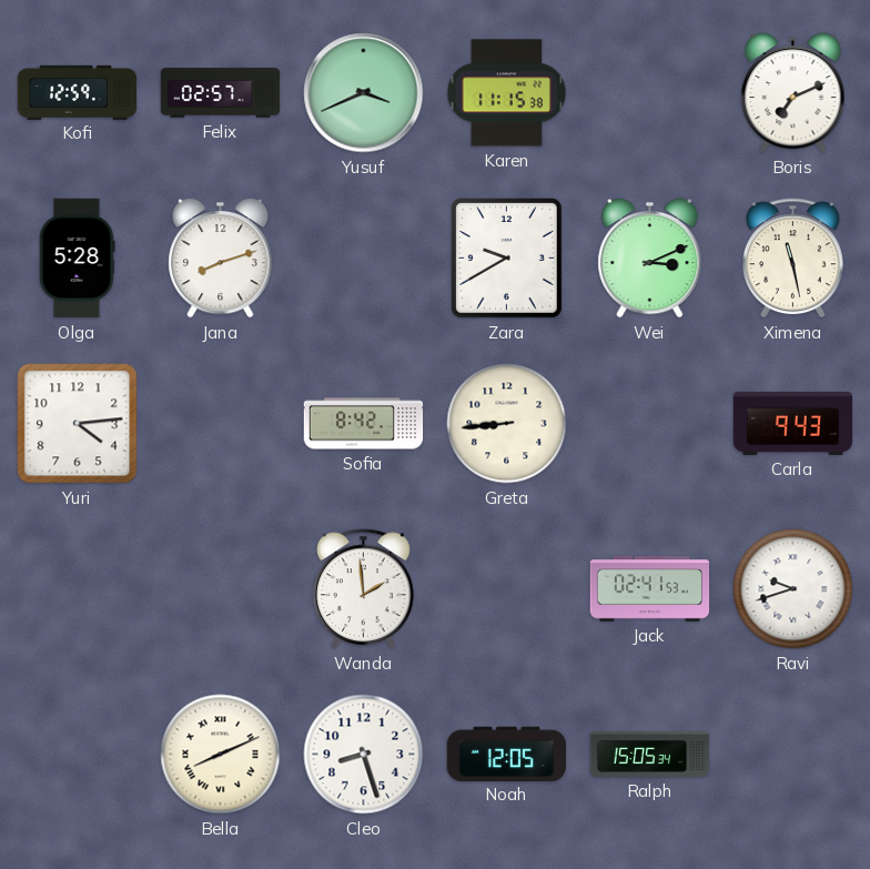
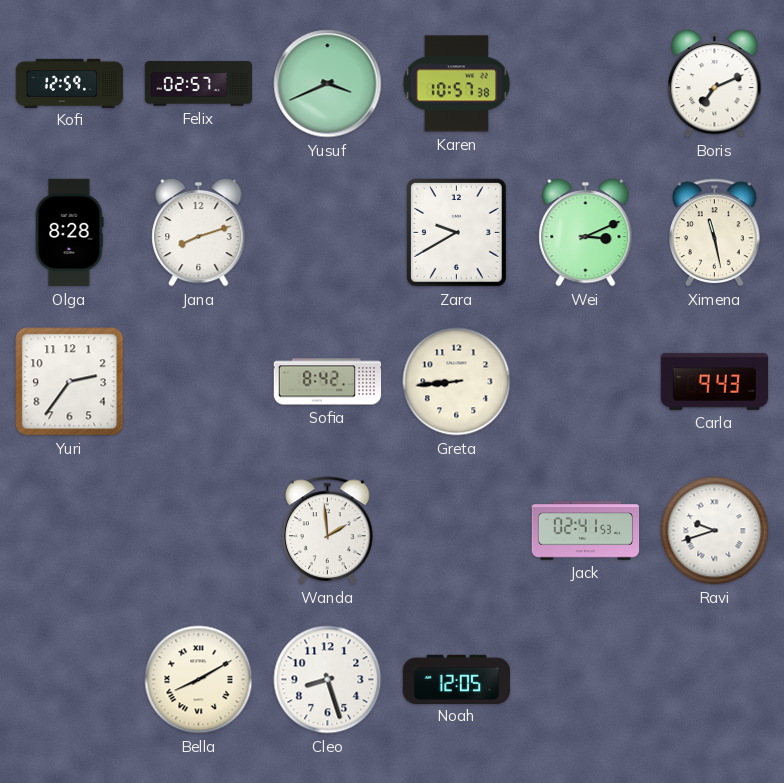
Karen: 11:15 -> 10:57 (457, 84)
Olga: 5:28 -> 8:28 (69, 233)
Yuri: 4:14 -> 2:36 (70, 382)
Bella: 8:11 -> 8:10 (199, 680)
Ralph: 15:05 -> none (650, 755)
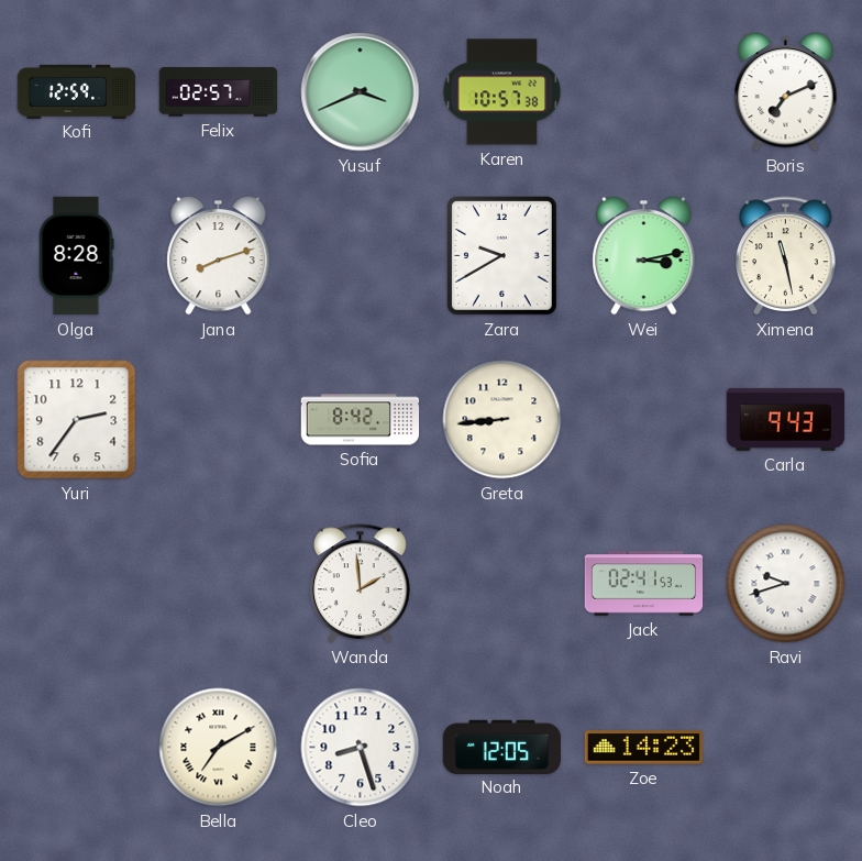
Wei: 3:11 -> 3:13 (644, 255)
Bella: 8:10 -> 7:10 (219, 748)
Zoe: none -> 14:23 (644, 748)
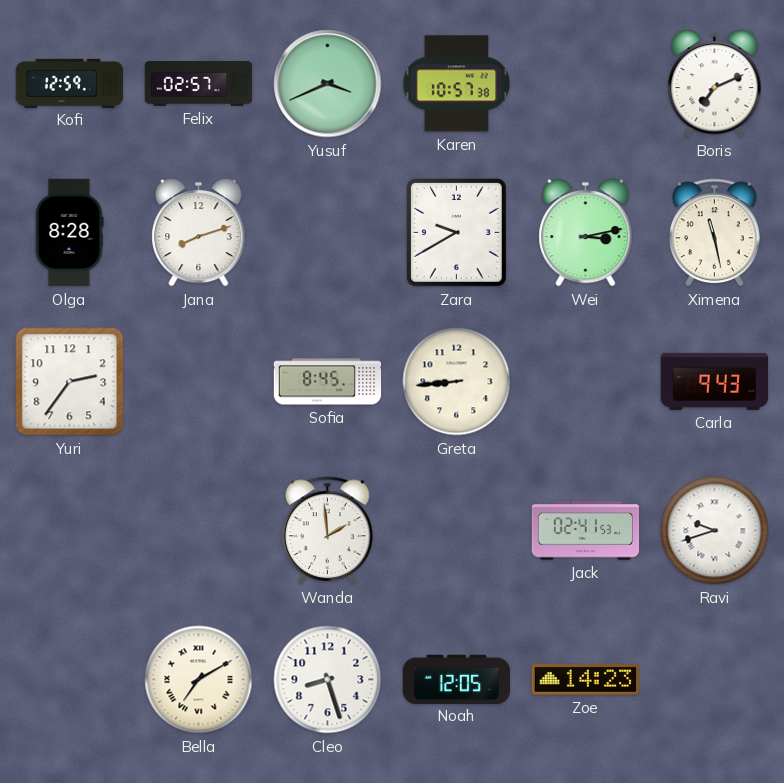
Sofia: 8:42 -> 8:45 (328, 382)
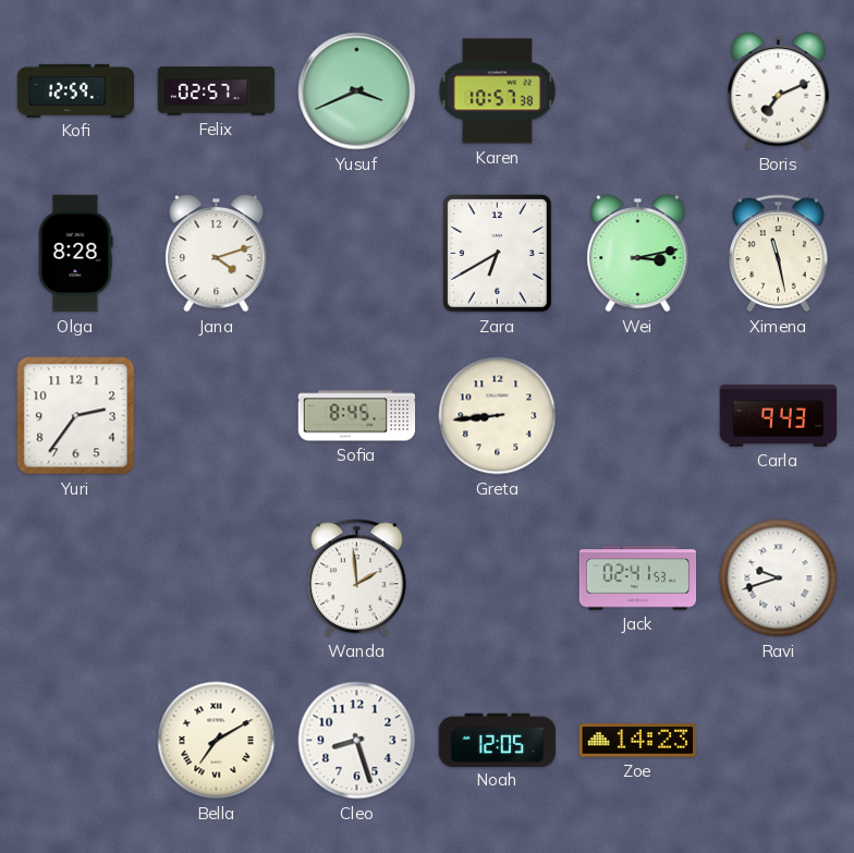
Jana: 8:12 -> 4:12 (217, 253)
Zara: 9:40 -> 6:40 (498, 254)
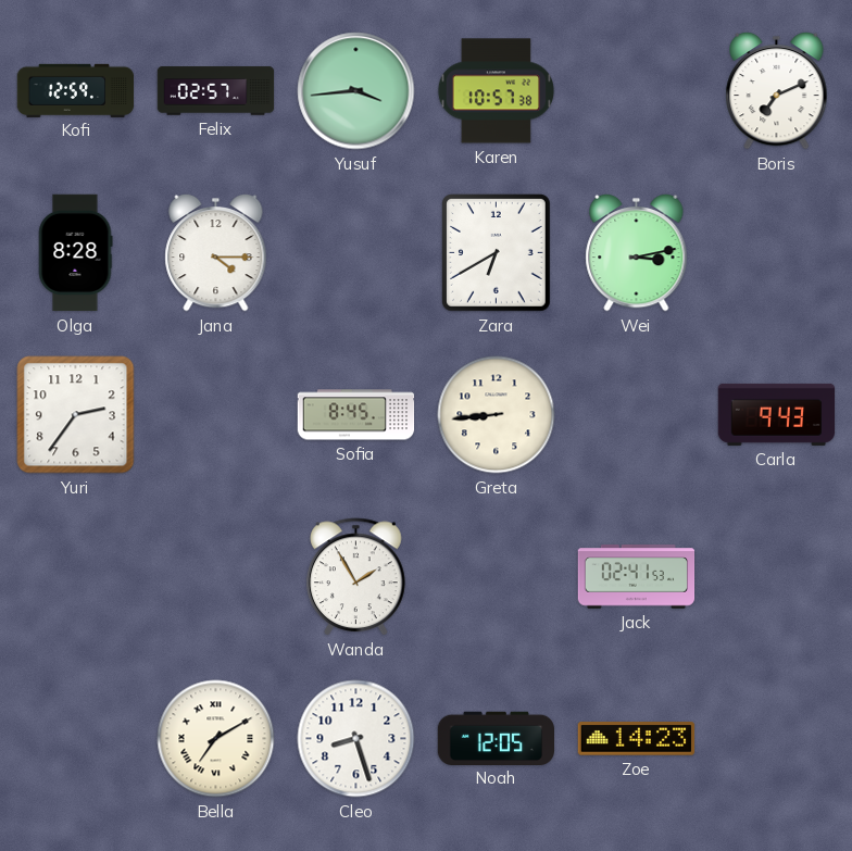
Yusuf: 3:41 -> 3:44 (356, 91)
Jana: 4:12 -> 4:15 (216, 252)
Ximena: 11:28 -> none (779, 254)
Wanda: 1:59 -> 1:55 (356, 577)
Ravi: 9:42 -> none (779, 578)
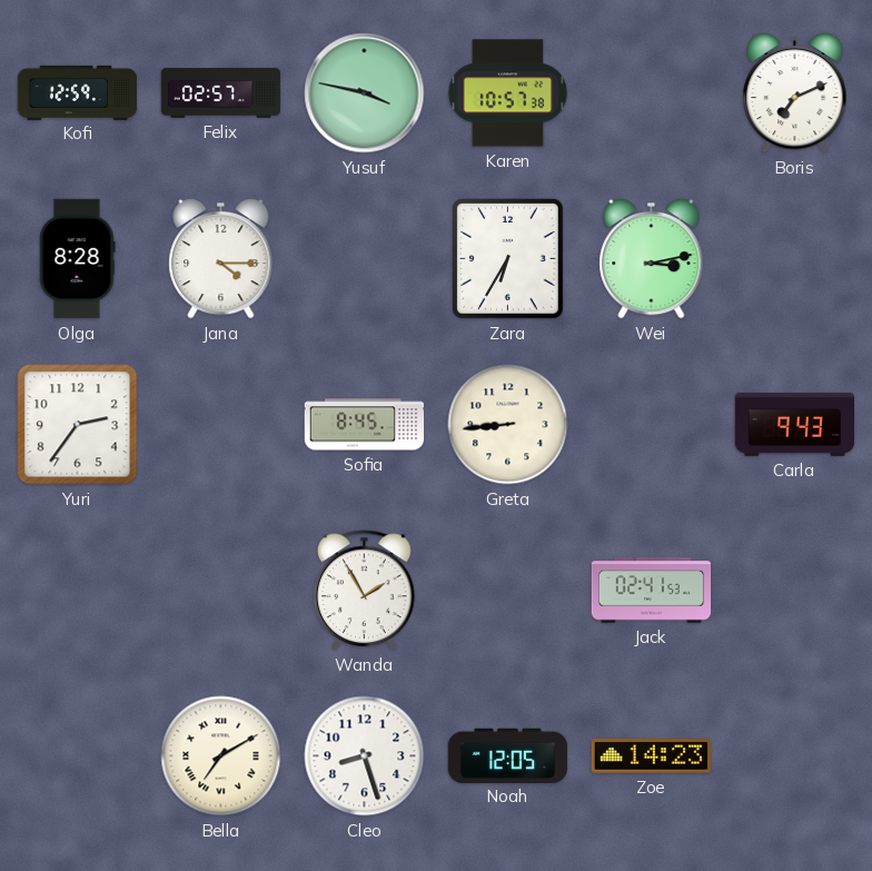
Yusuf: 3:44 -> 3:47 (365, 93)
Zara: 6:40 -> 6:35 (508, 259)
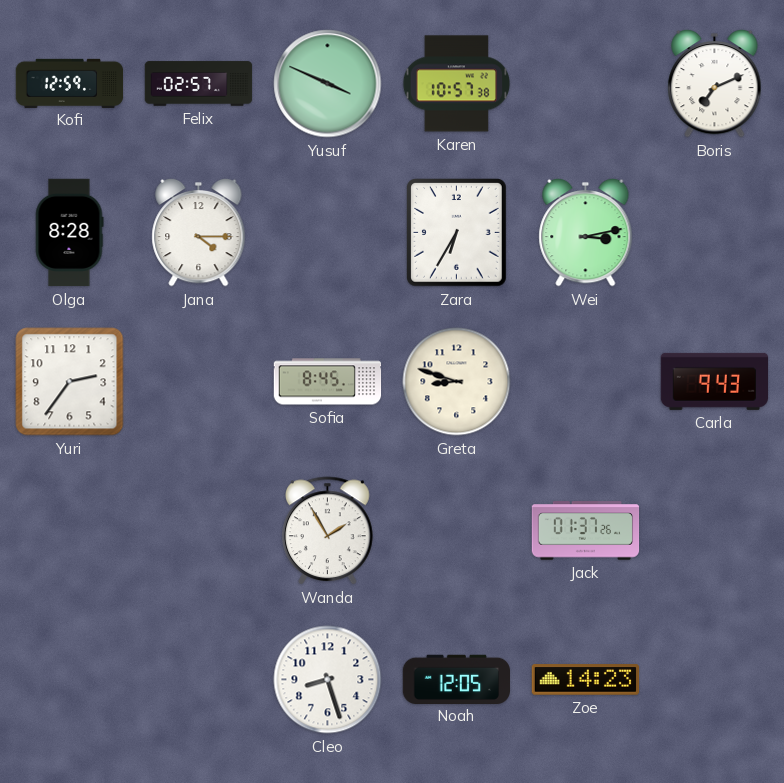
Yusuf: 3:47 -> 3:49 (328, 84)
Greta: 8:44 -> 8:48 (457, 382)
Jack: 02:41 -> 01:37 (586, 531)
Bella: 7:10 -> none (221, 756)
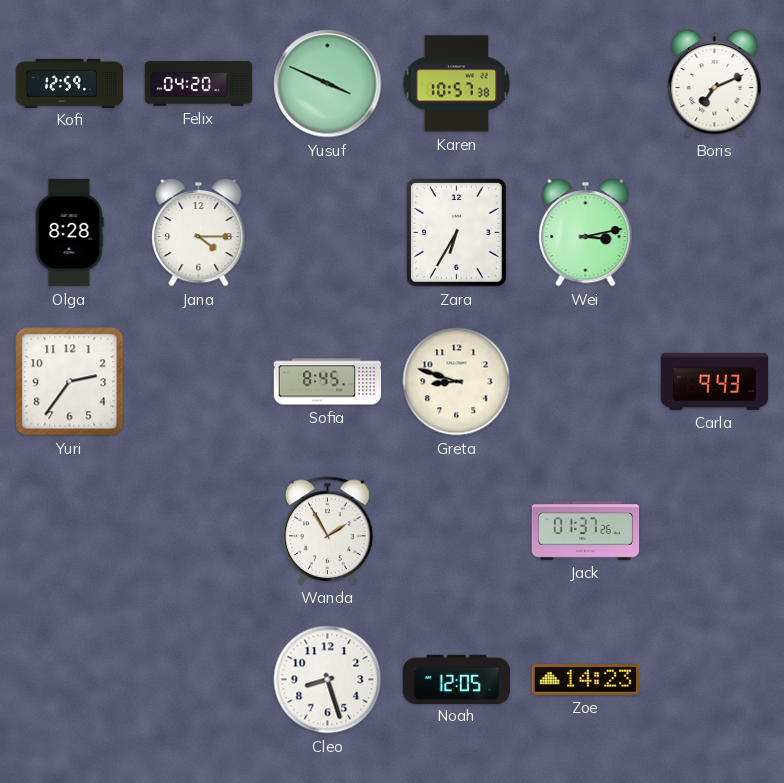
Felix: 02:57 -> 04:20 (199, 84)
